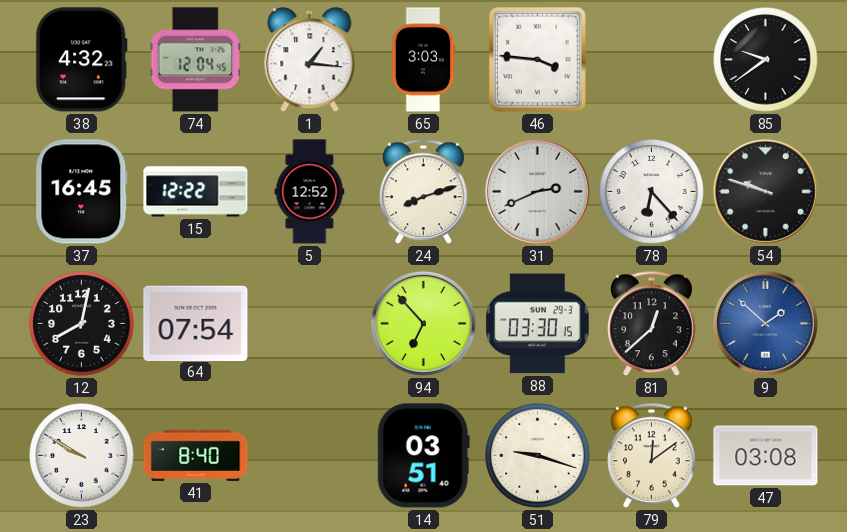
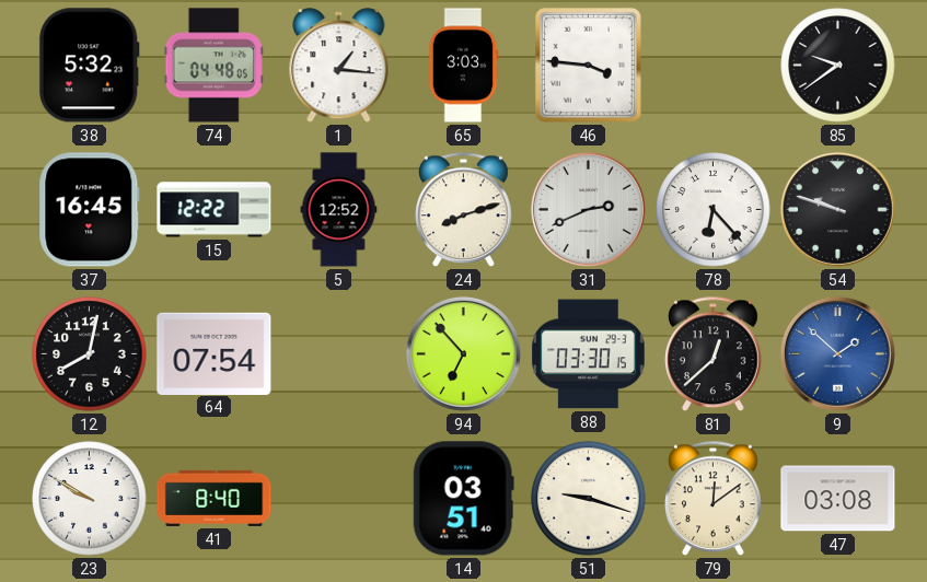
38: 4:32 -> 5:32 (89, 66)
74: 12:04 -> 04:48 (213, 66)
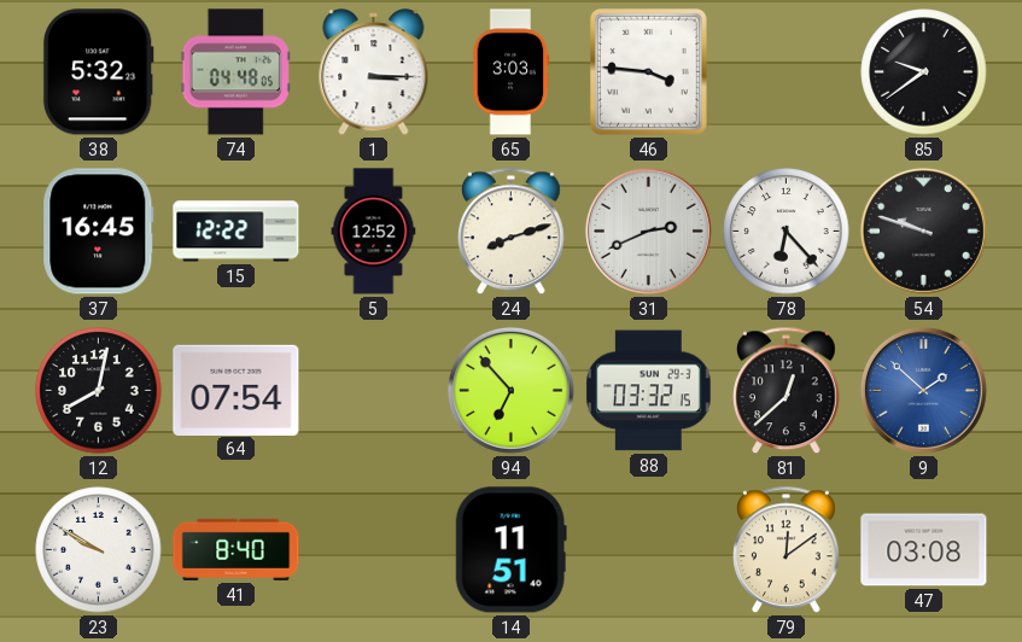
1: 1:16 -> 3:15 (374, 72)
88: 03:30 -> 03:32 (649, 391)
14: 03:51 -> 11:51 (510, 550)
51: 9:18 -> none (589, 499)
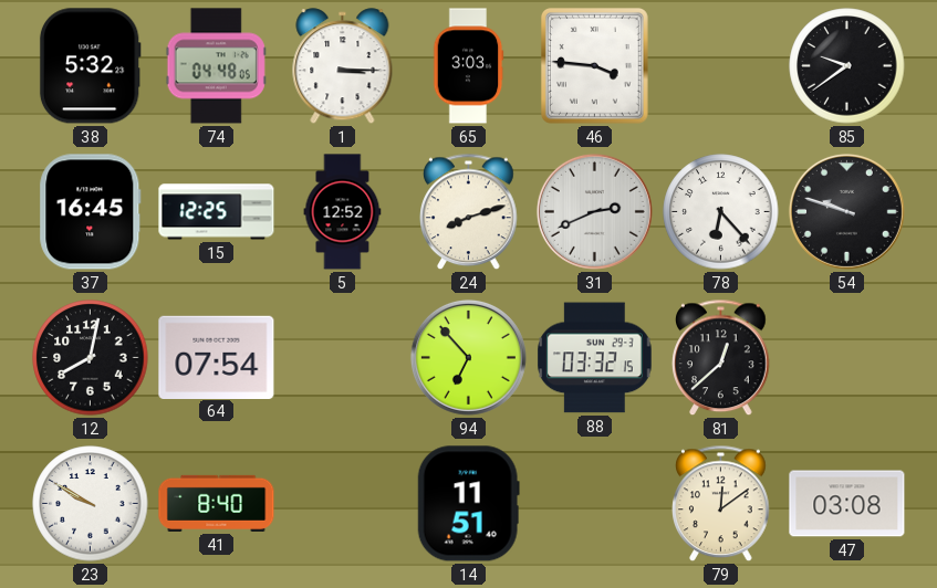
15: 12:22 -> 12:25 (217, 212)
9: 1:52 -> none (923, 390)
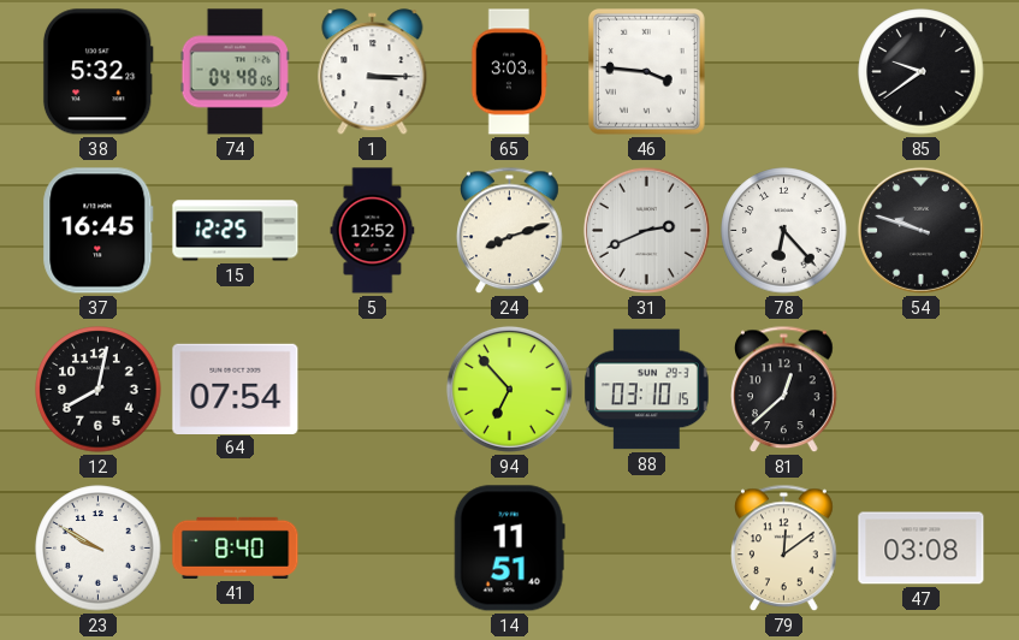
88: 03:32 -> 03:10 (647, 390)
